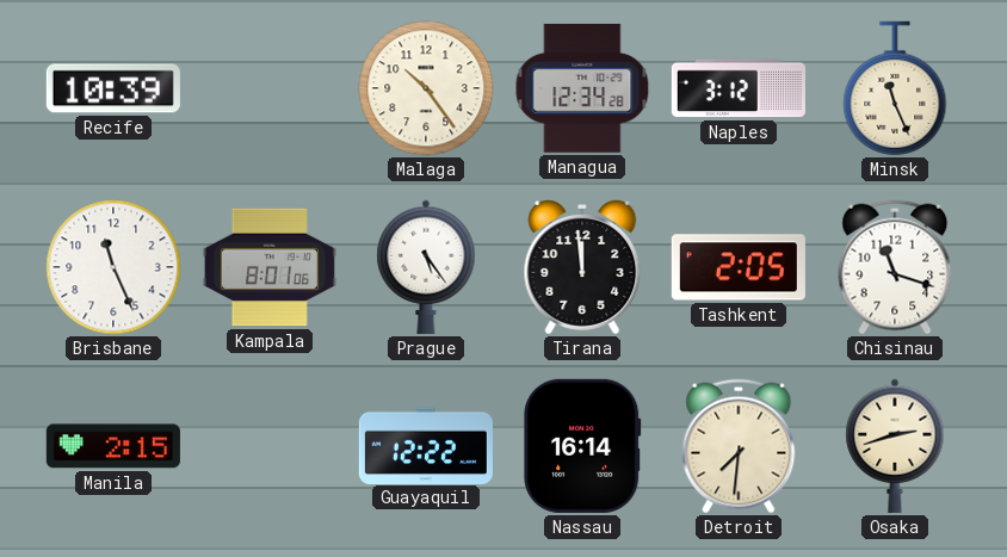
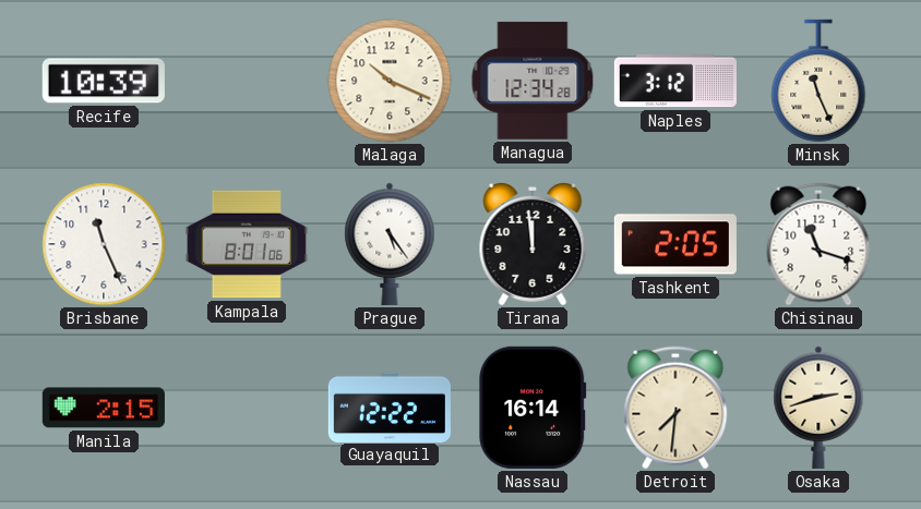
Malaga: 10:24 -> 10:19 (390, 81)
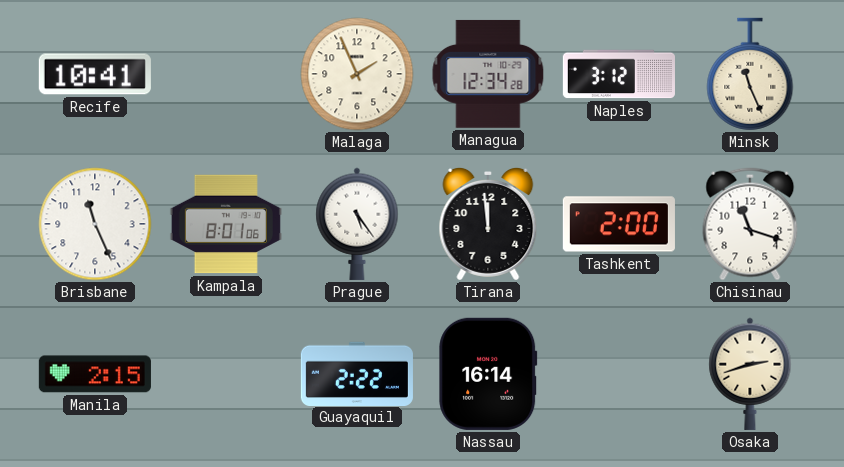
Recife: 10:39 -> 10:41 (95, 74)
Malaga: 10:19 -> 1:56 (357, 74)
Tashkent: 2:05 -> 2:00 (619, 224)
Guayaquil: 12:22 -> 2:22 (357, 373)
Detroit: 7:31 -> none (675, 408)
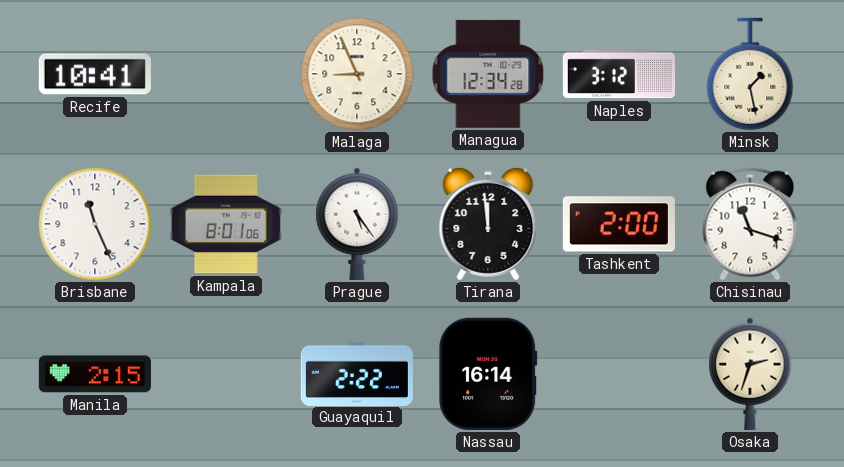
Malaga: 1:56 -> 8:56 (357, 74)
Minsk: 11:26 -> 1:28 (750, 74)
Osaka: 2:42 -> 2:33 (750, 374)
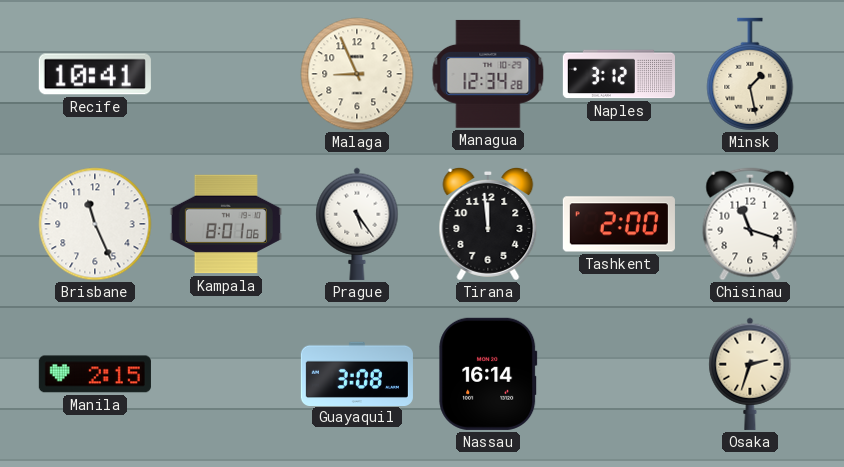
Guayaquil: 2:22 -> 3:08 (357, 373)
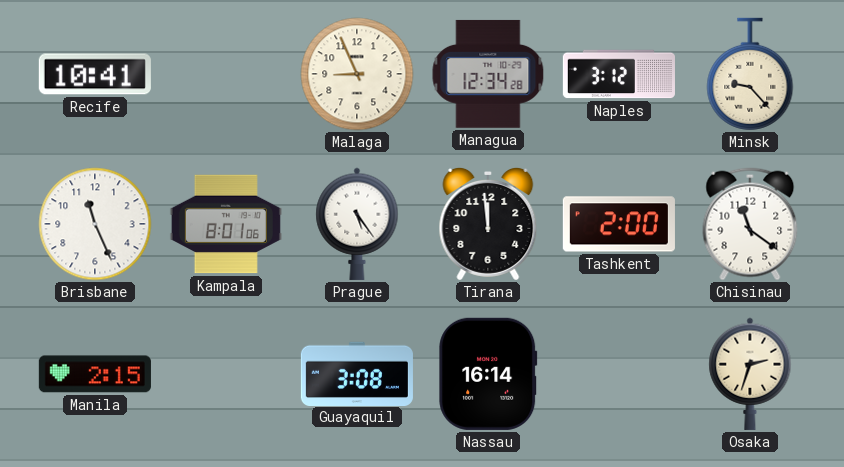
Minsk: 1:28 -> 9:23 (750, 74)
Chisinau: 11:18 -> 11:21 (750, 224)
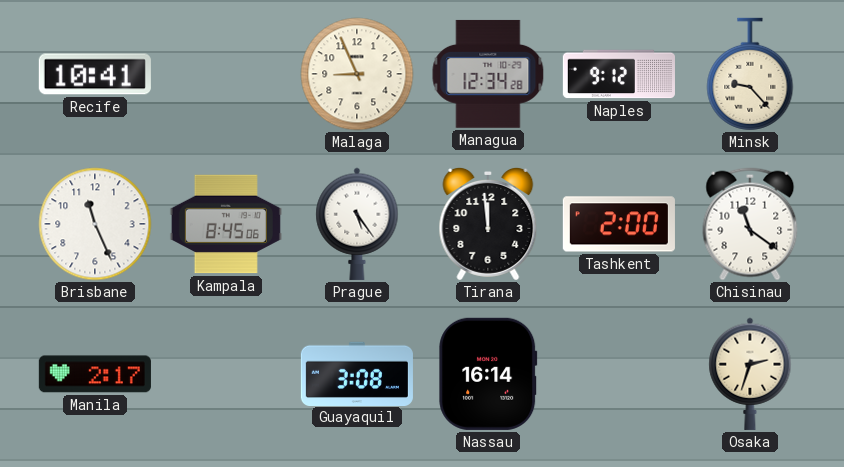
Naples: 3:12 -> 9:12 (619, 74)
Kampala: 8:01 -> 8:45 (226, 224)
Manila: 2:15 -> 2:17 (95, 374)
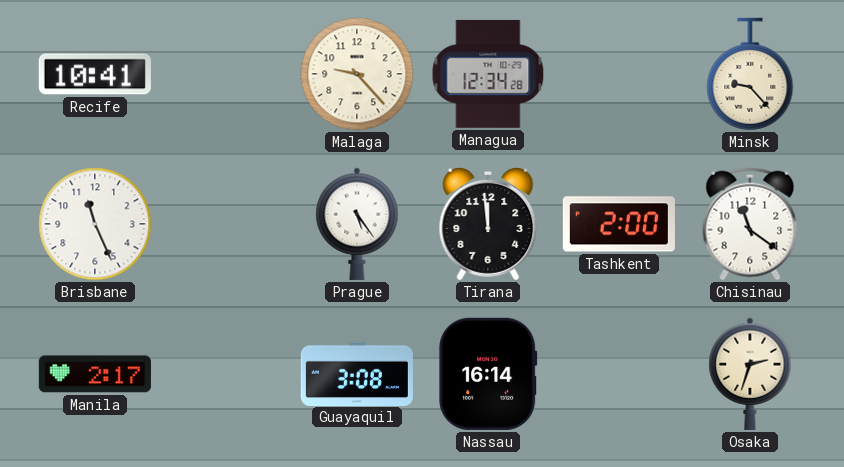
Malaga: 8:56 -> 9:23 (357, 74)
Naples: 9:12 -> none (619, 74)
Kampala: 8:45 -> none (226, 224)
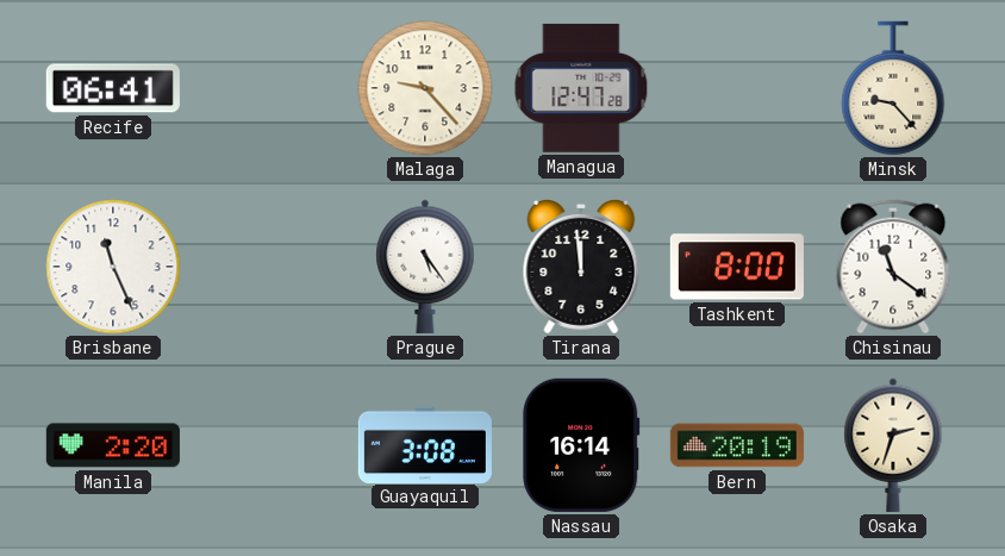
Recife: 10:41 -> 06:41 (113, 88)
Managua: 12:34 -> 12:47 (581, 88)
Tashkent: 2:00 -> 8:00 (737, 267)
Manila: 2:17 -> 2:20 (113, 445)
Bern: none -> 20:19 (737, 445)
